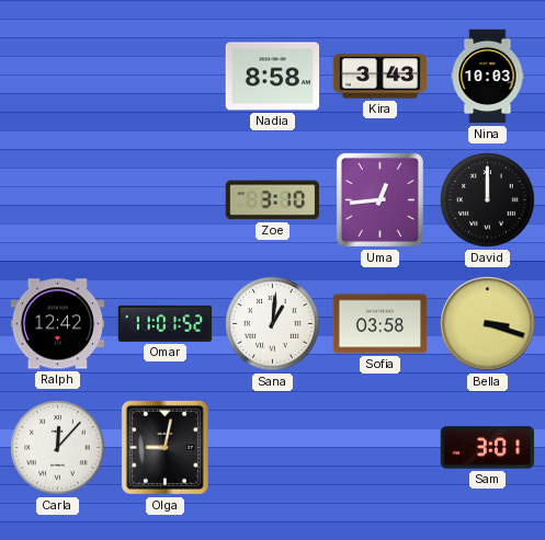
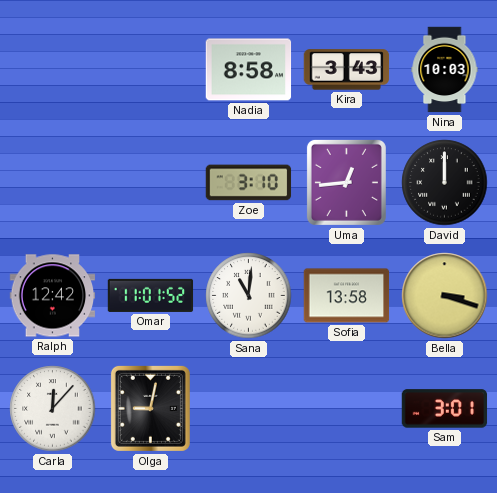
Sana: 1:01 -> 11:01 (249, 296)
Sofia: 03:58 -> 13:58 (347, 296)
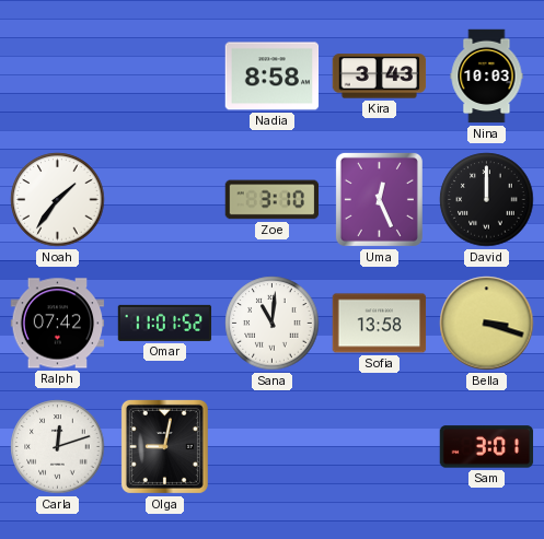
Noah: none -> 1:36 (58, 200)
Uma: 12:44 -> 12:26 (379, 199)
Ralph: 12:42 -> 07:42 (58, 324)
Carla: 12:07 -> 12:12 (58, 447)
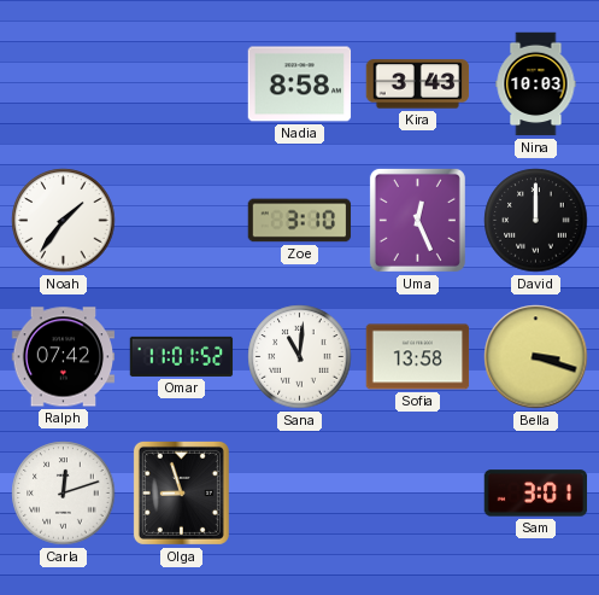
Olga: 9:02 -> 8:57 (181, 492)
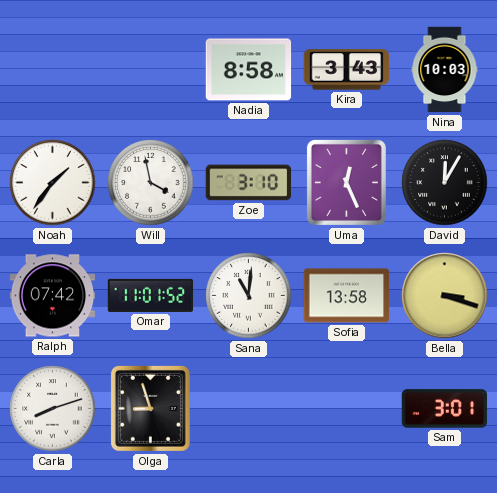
Will: none -> 3:58 (151, 183)
David: 12:00 -> 12:05 (445, 183)
Carla: 12:12 -> 8:12 (53, 409)
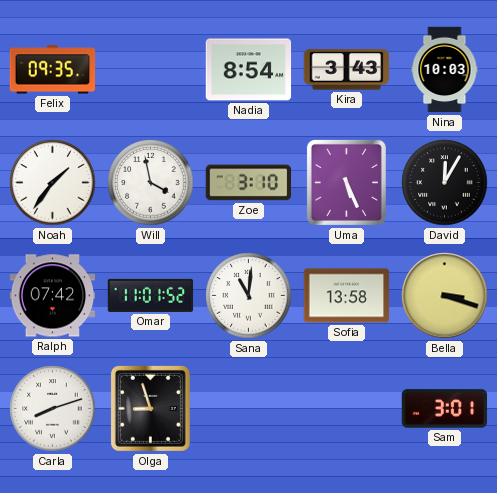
Felix: none -> 09:35 (53, 70)
Nadia: 8:58 -> 8:54 (249, 70)
Uma: 12:26 -> 5:26 (346, 182)
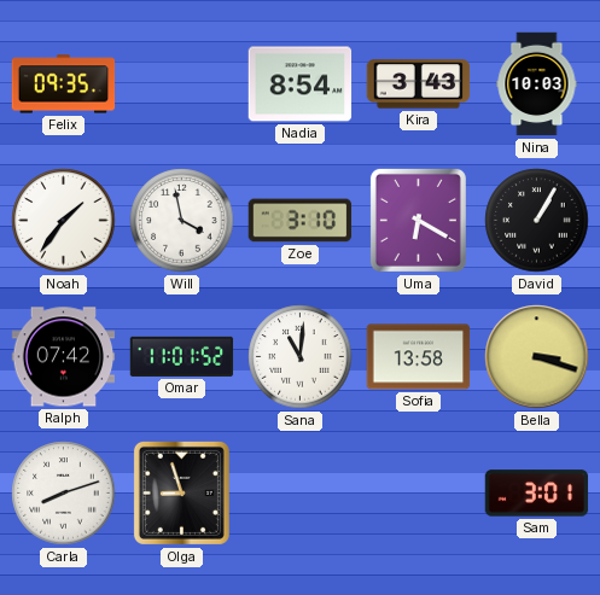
Uma: 5:26 -> 6:20 (418, 220)
David: 12:05 -> 1:05 (537, 221)
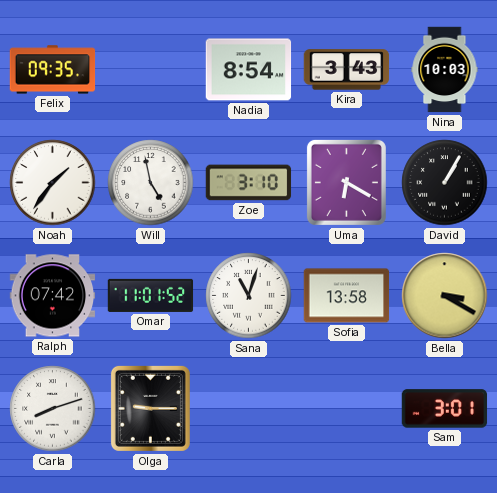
Will: 3:58 -> 4:58 (151, 183)
Sana: 11:01 -> 11:03 (249, 296)
Bella: 3:18 -> 3:20 (445, 296)
Olga: 8:57 -> 9:15 (150, 408)
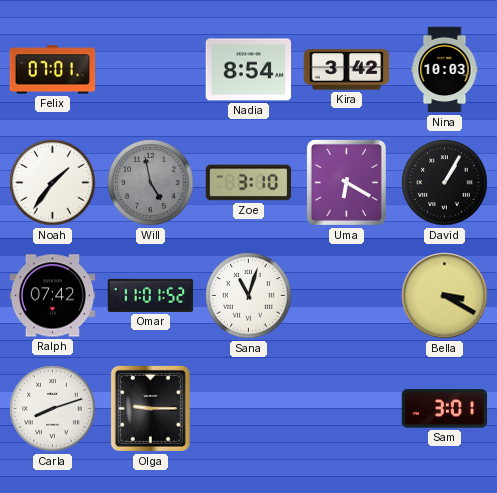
Felix: 09:35 -> 07:01 (53, 70)
Kira: 3:43 -> 3:42 (347, 70)
Will dial: white -> grey (151, 183)
Sofia: 13:58 -> none (347, 296)
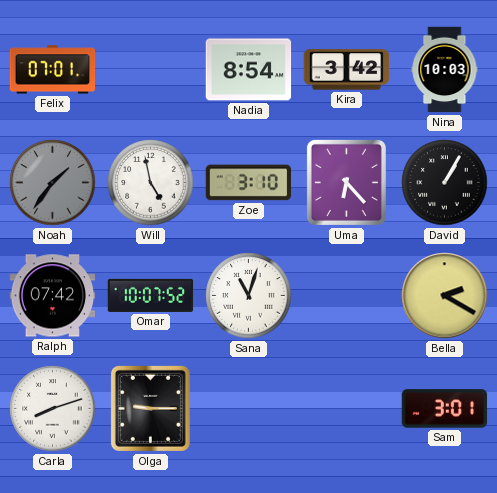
Noah dial: white -> grey (53, 183)
Will dial: grey -> white (151, 183)
Uma: 6:20 -> 6:23 (346, 182)
Omar: 11:01 -> 10:07 (151, 295)
Bella: 3:20 -> 2:20 (445, 296)
